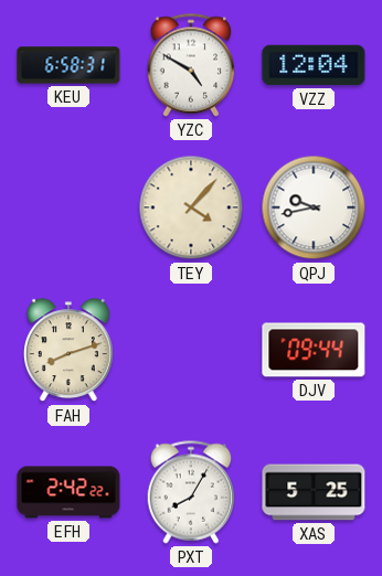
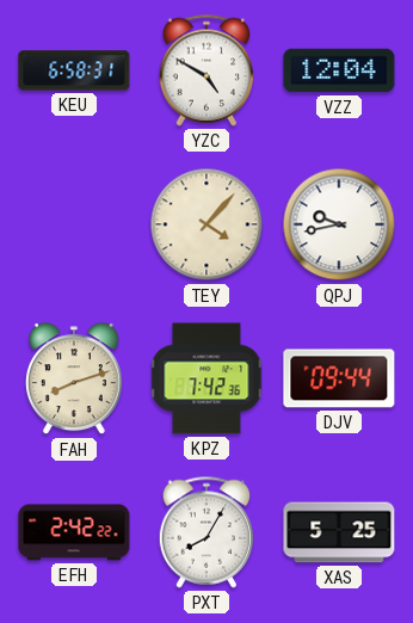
KPZ: none -> 7:42 (207, 378)
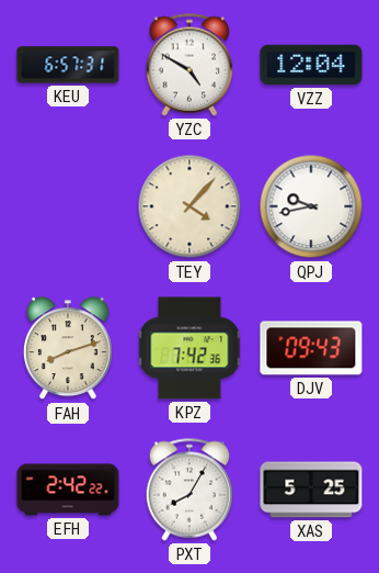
KEU: 6:58 -> 6:57 (68, 65)
DJV: 09:44 -> 09:43 (311, 348)
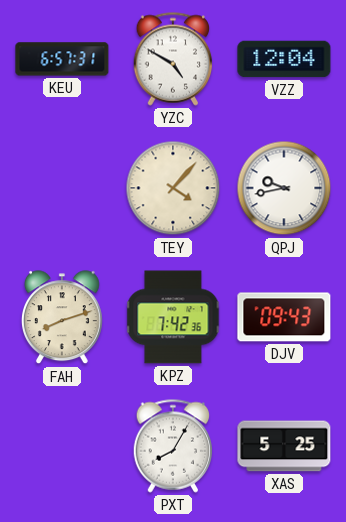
EFH: 2:42 -> none (68, 490)
